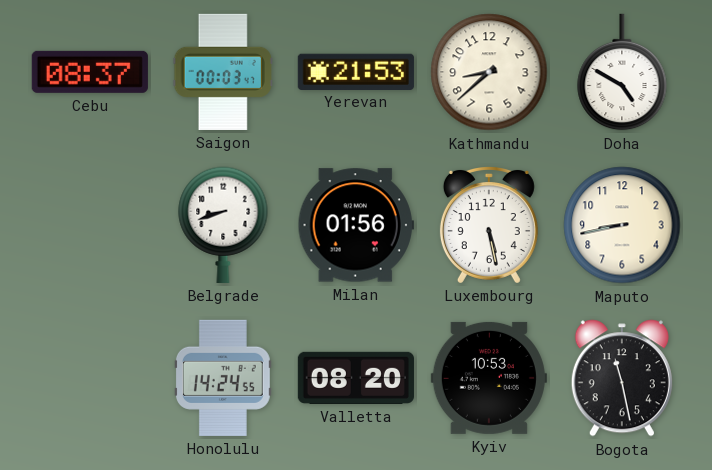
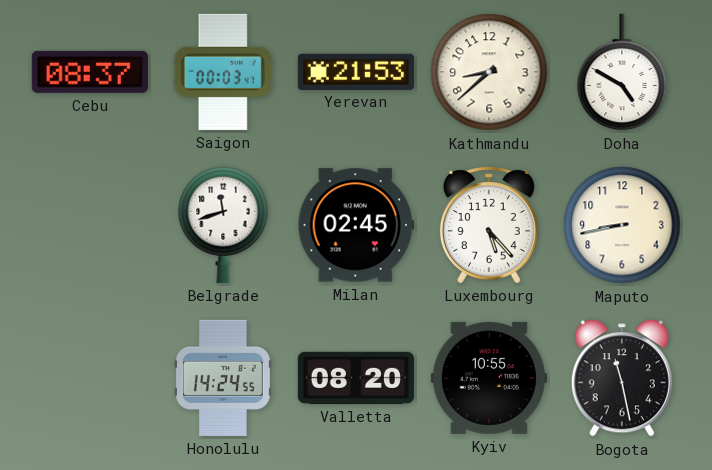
Belgrade: 8:42 -> 11:42 (223, 225)
Milan: 01:56 -> 02:45 (356, 225)
Luxembourg: 5:28 -> 5:23 (489, 225)
Kyiv: 10:53 -> 10:55 (489, 378)
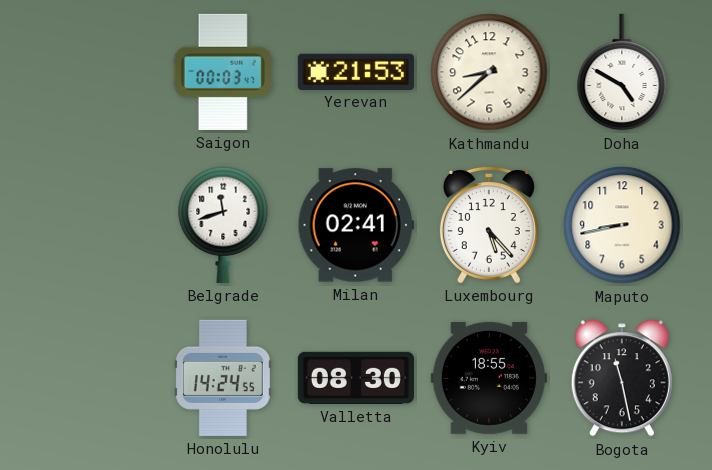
Cebu: 08:37 -> none (90, 72)
Milan: 02:45 -> 02:41 (356, 225)
Valletta: 08:20 -> 08:30 (356, 378)
Kyiv: 10:55 -> 18:55 (489, 378)
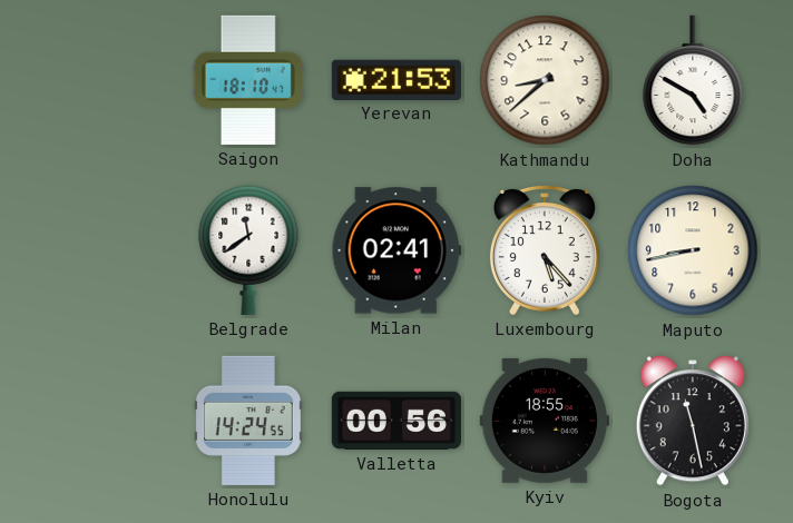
Saigon: 00:03 -> 18:10 (248, 80)
Belgrade: 11:42 -> 11:39 (248, 250)
Valletta: 08:30 -> 00:56 (396, 421)
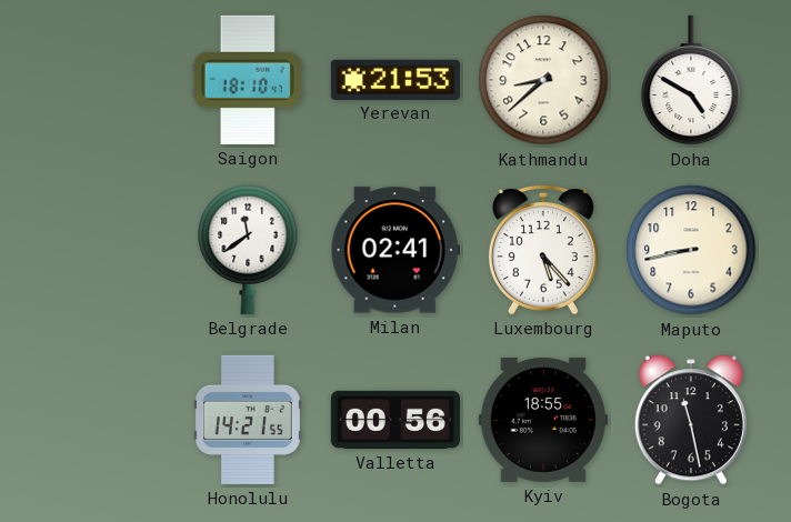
Honolulu: 14:24 -> 14:21 (248, 420)
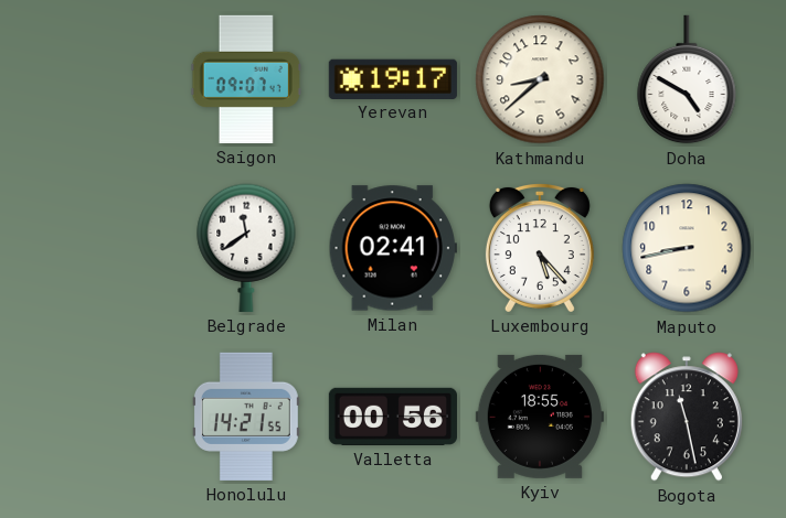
Saigon: 18:10 -> 09:07 (246, 79)
Yerevan: 21:53 -> 19:17 (393, 78)
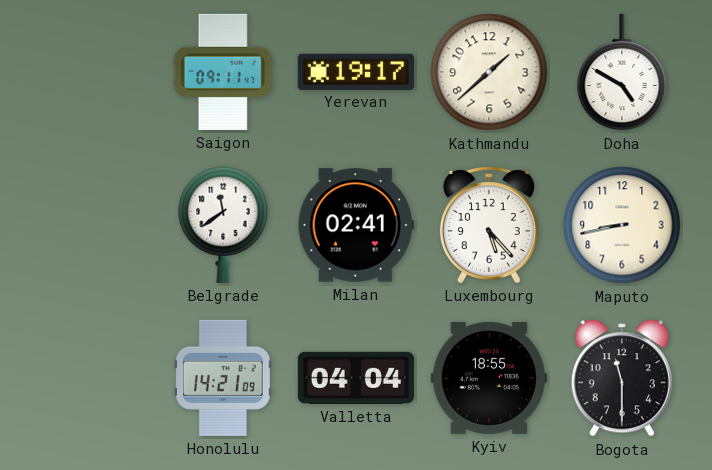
Saigon: 09:07 -> 09:11 (223, 72)
Kathmandu: 8:38 -> 1:38 (489, 72)
Honolulu: 14:21:55 -> 14:21:09 (223, 378)
Valletta: 00:56 -> 04:04 (356, 378)
Bogota: 11:28 -> 11:30 (622, 378)
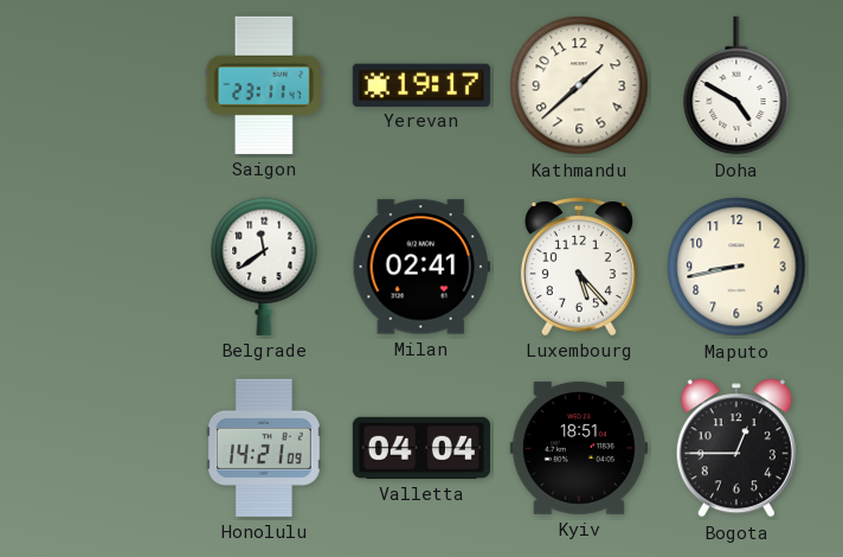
Saigon: 09:11 -> 23:11 (264, 85)
Kyiv: 18:55 -> 18:51 (579, 448)
Bogota: 11:30 -> 12:45 (736, 448)
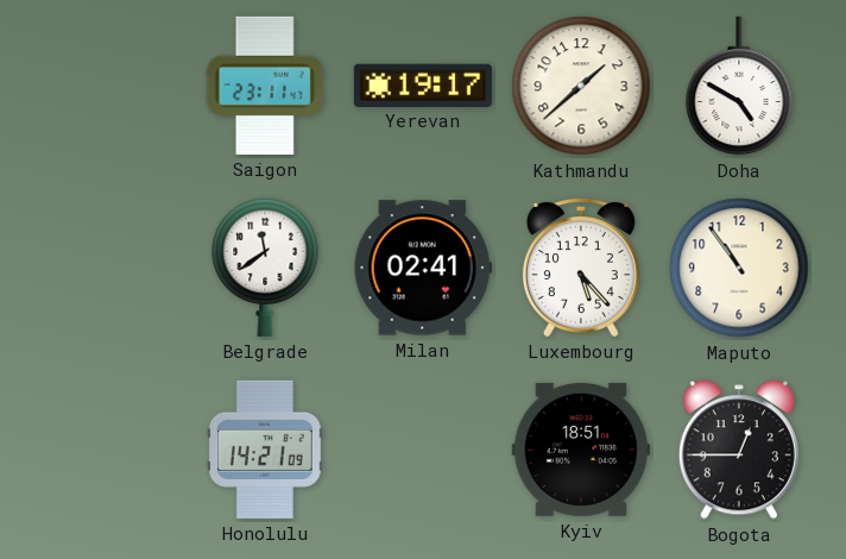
Maputo: 8:43 -> 10:54 (739, 268)
Valletta: 04:04 -> none (421, 448)
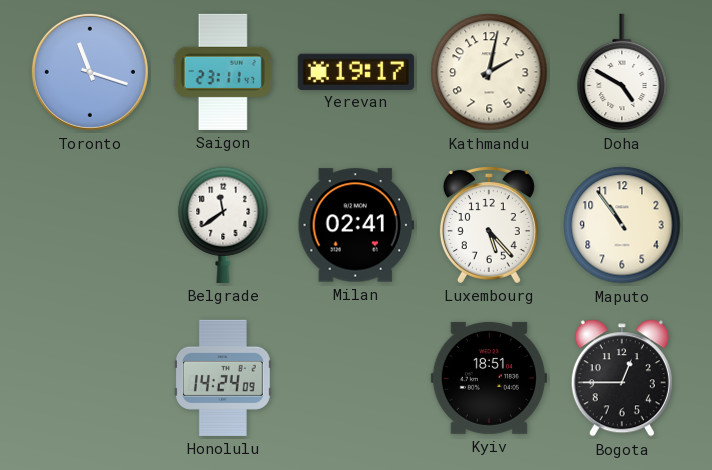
Toronto: none -> 11:18 (90, 72)
Kathmandu: 1:38 -> 2:02 (489, 72)
Honolulu: 14:21 -> 14:24 (223, 378)
